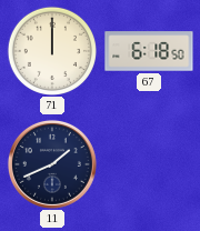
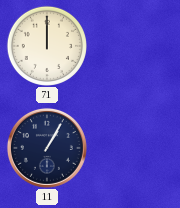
67: 6:18 -> none (149, 51)
11: 1:41 -> 1:05 (47, 148)
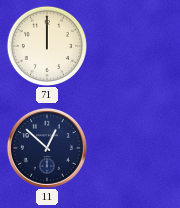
11: 1:05 -> 12:52 (47, 148)
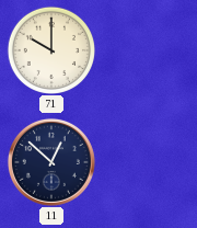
71: 12:00 -> 10:00 (50, 49)
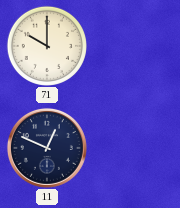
11: 12:52 -> 12:49 (47, 148)
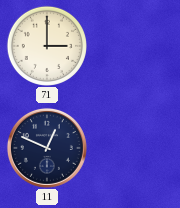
71: 10:00 -> 3:00 (46, 45)
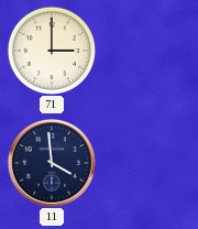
11: 12:49 -> 3:59 (52, 163)
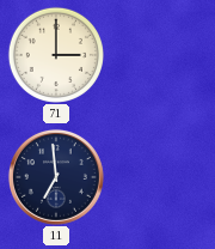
11: 3:59 -> 6:59 (56, 177)
